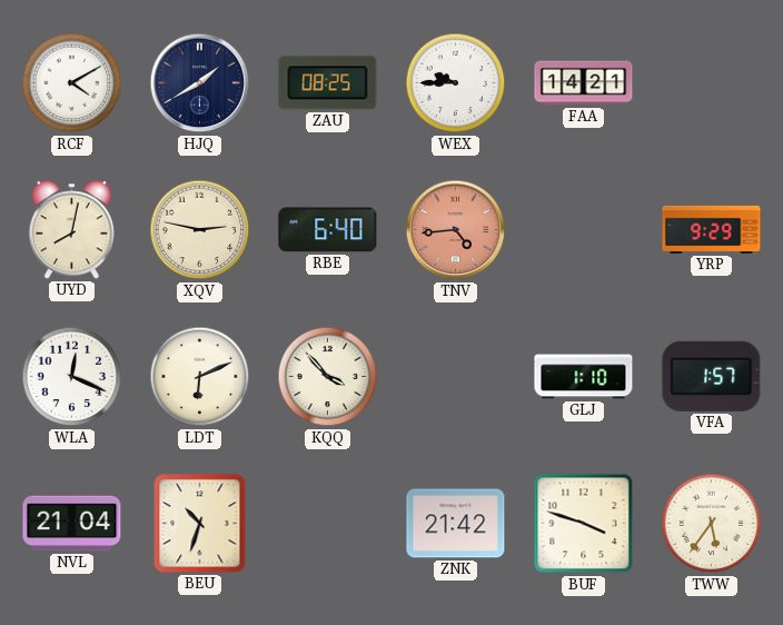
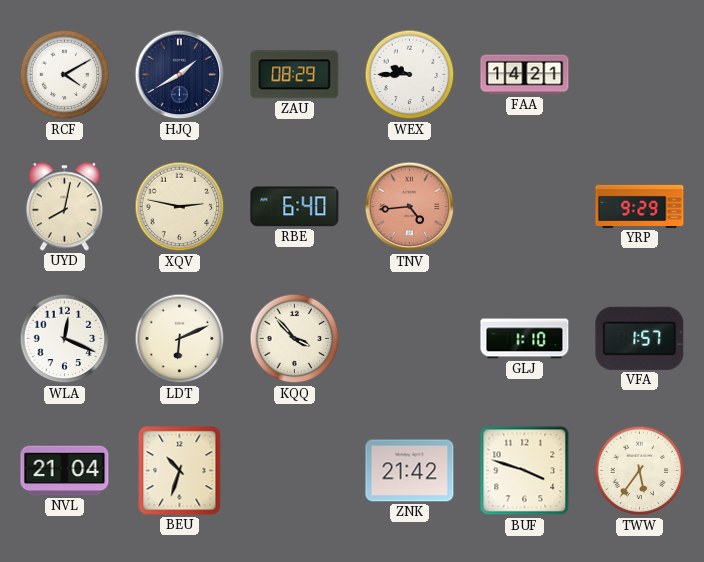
ZAU: 08:25 -> 08:29 (295, 75)
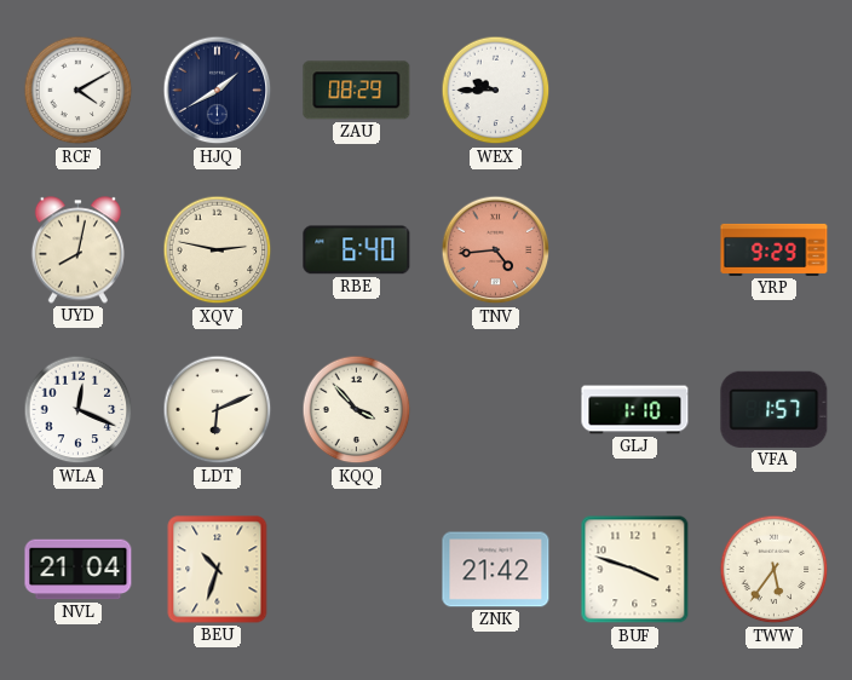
FAA: 14:21 -> none (525, 75)
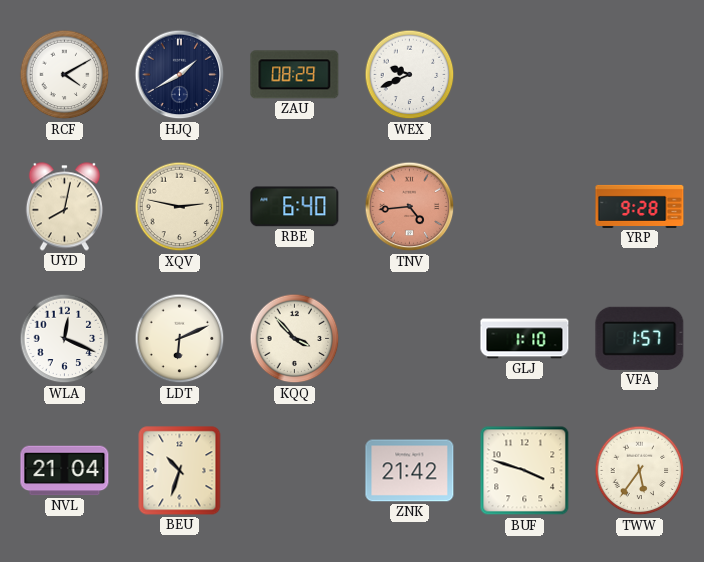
WEX: 9:45 -> 9:41 (410, 75)
YRP: 9:29 -> 9:28 (640, 206)
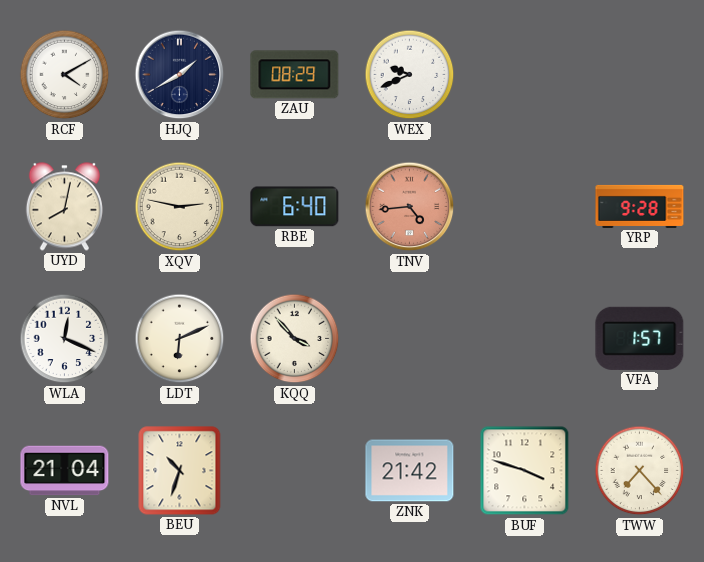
GLJ: 1:10 -> none (525, 339)
TWW: 5:36 -> 7:23 (640, 471)
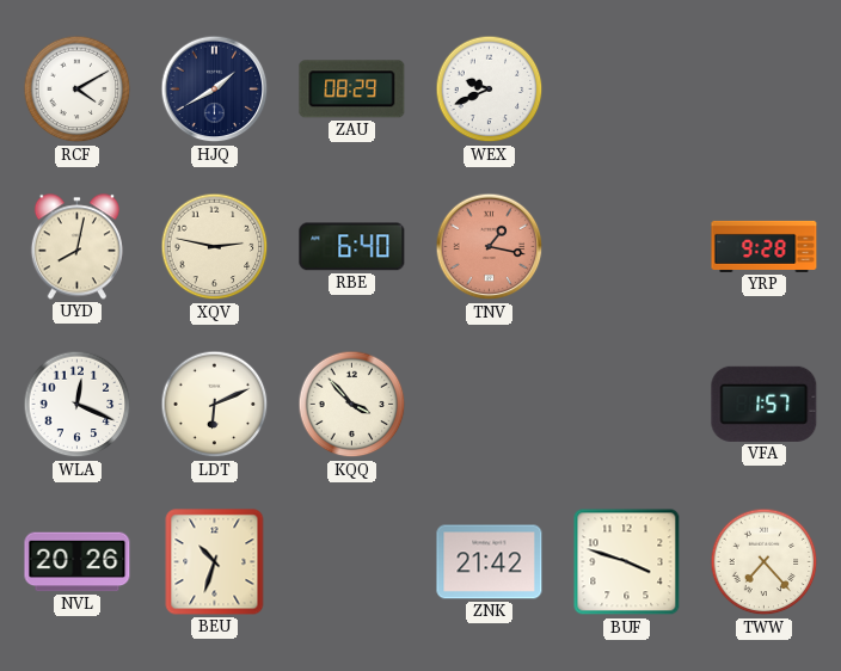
TNV: 4:44 -> 1:17 (490, 247)
NVL: 21:04 -> 20:26 (78, 562)
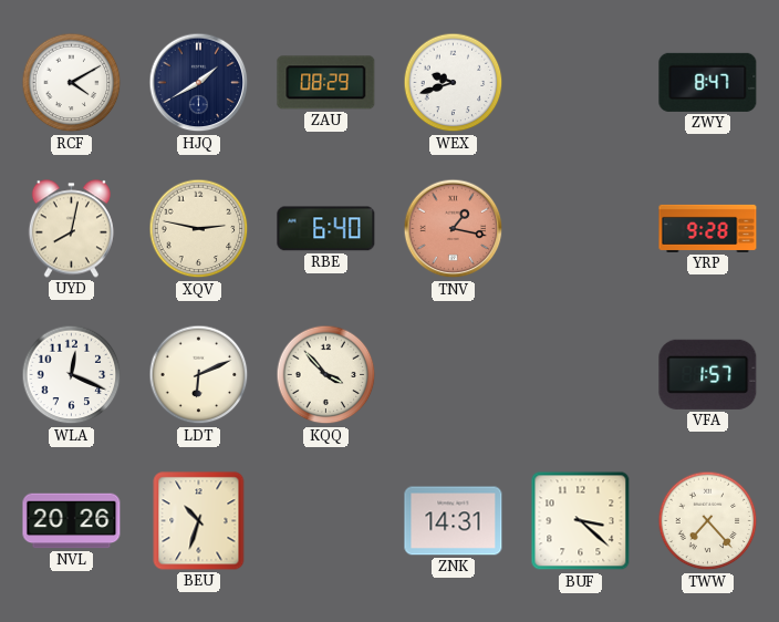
WEX: 9:41 -> 9:42 (454, 83)
ZWY: none -> 8:47 (708, 82)
ZNK: 21:42 -> 14:31 (454, 521)
BUF: 3:48 -> 3:22 (581, 521)
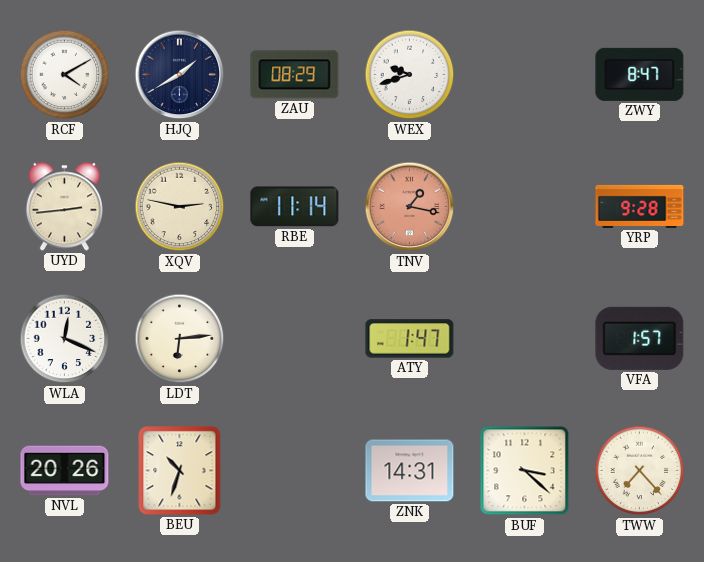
UYD: 8:02 -> 2:44 (64, 207)
RBE: 6:40 -> 11:14 (295, 207)
LDT: 6:11 -> 6:14 (180, 339)
KQQ: 3:53 -> none (326, 375)
ATY: none -> 1:47 (410, 339)
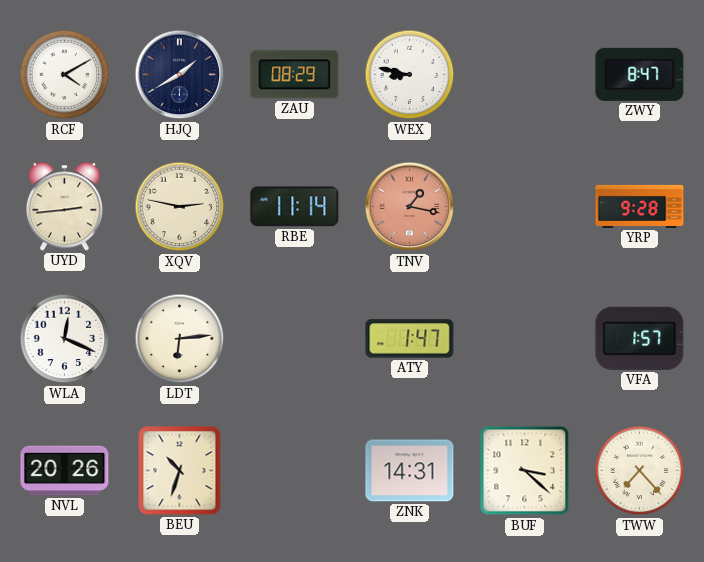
WEX: 9:42 -> 8:47 (410, 75)
